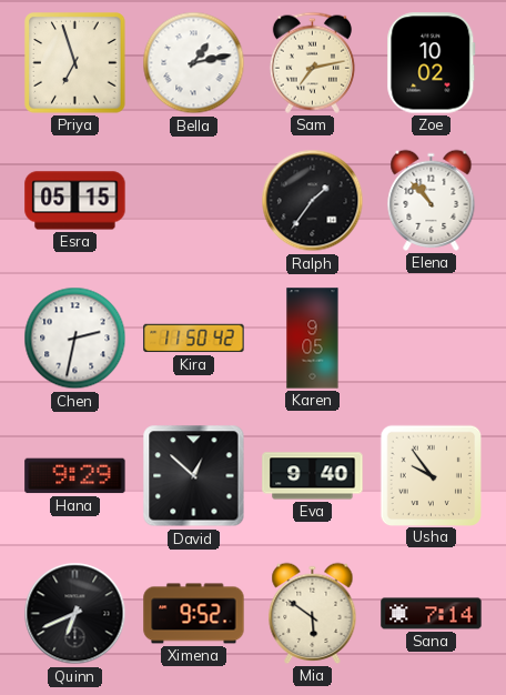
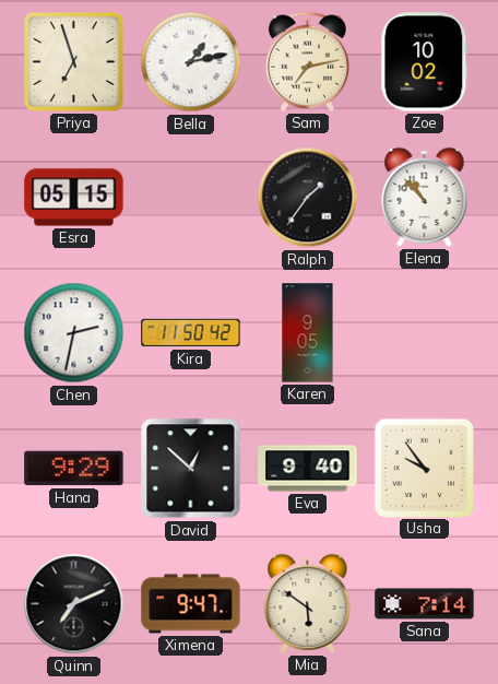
Quinn: 6:41 -> 7:11 (74, 604)
Ximena: 9:52 -> 9:47 (191, 604)
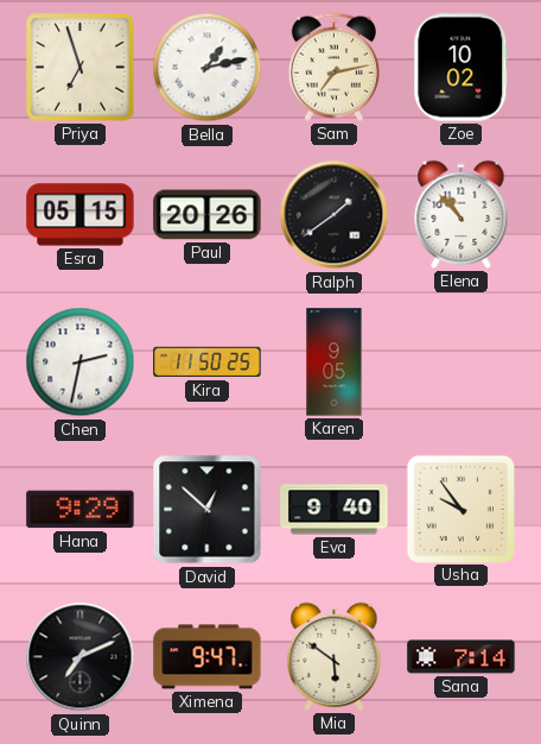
Paul: none -> 20:26 (208, 215)
Ralph: 1:36 -> 1:39 (335, 215)
Kira: 11:50:42 -> 11:50:25 (208, 362)
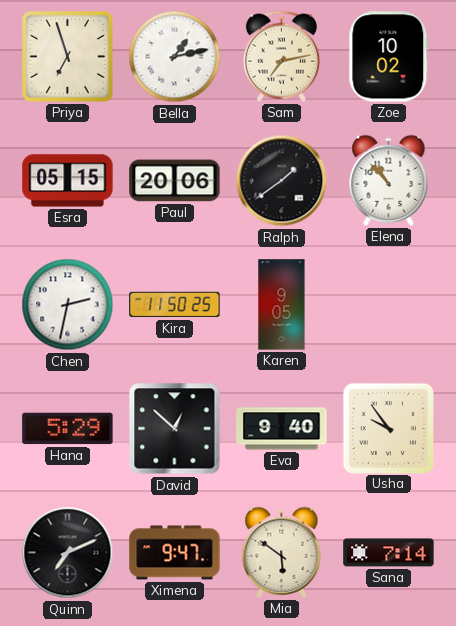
Paul: 20:26 -> 20:06 (175, 181)
Hana: 9:29 -> 5:29 (68, 429)
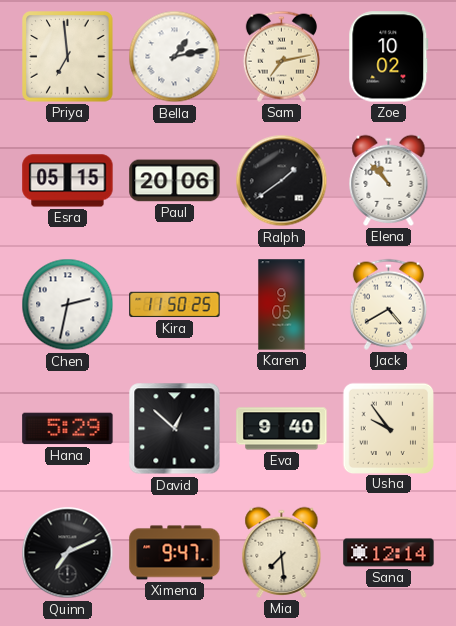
Priya: 6:57 -> 6:59 (68, 57)
Jack: none -> 4:40 (388, 304)
Mia: 5:51 -> 7:29 (282, 552)
Sana: 7:14 -> 12:14 (389, 553)
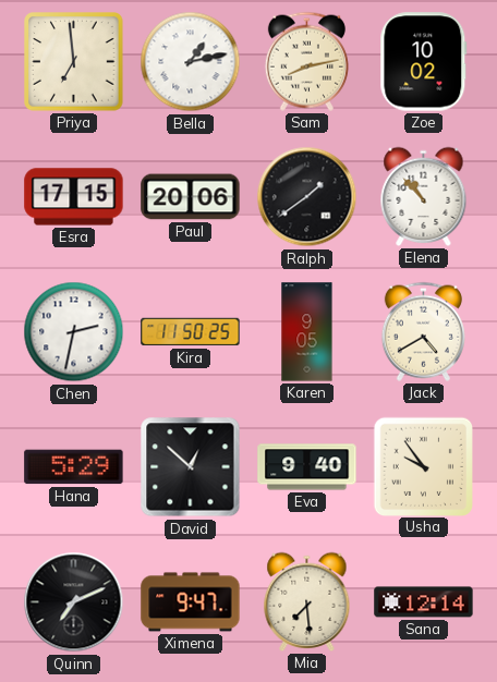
Sam: 7:13 -> 8:13 (306, 61)
Esra: 05:15 -> 17:15 (74, 197)
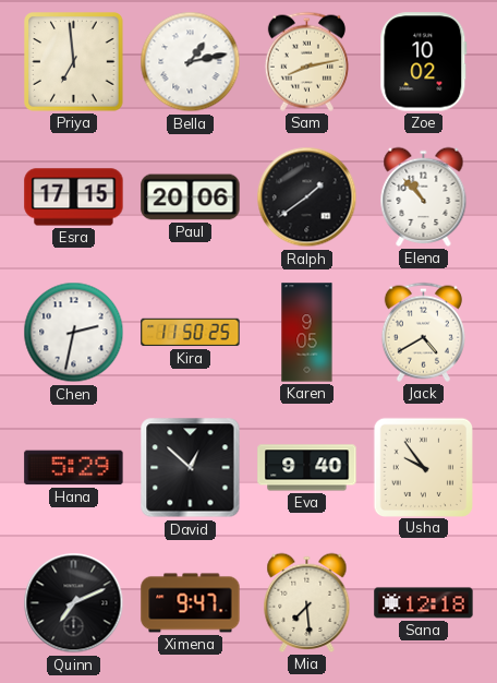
Sana: 12:14 -> 12:18 (424, 603)
